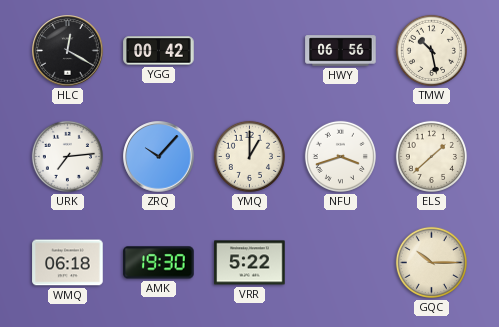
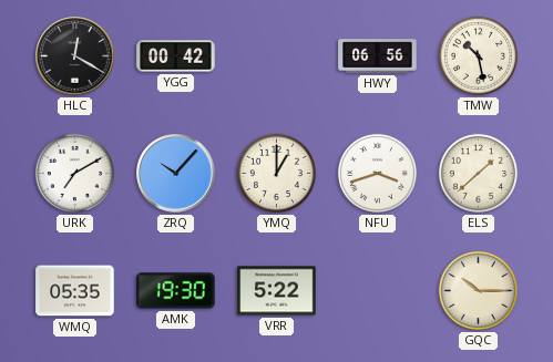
URK: 7:14 -> 7:10 (74, 173)
WMQ: 06:18 -> 05:35 (75, 291)
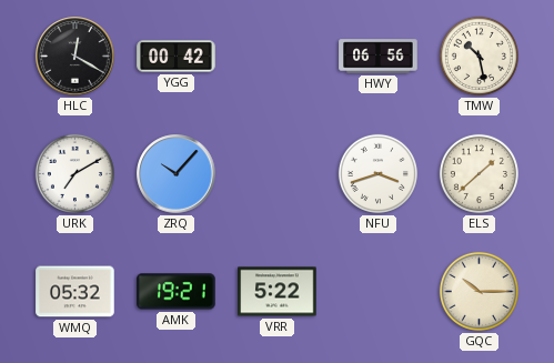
YMQ: 1:00 -> none (276, 173)
WMQ: 05:35 -> 05:32 (75, 292)
AMK: 19:30 -> 19:21 (177, 292)
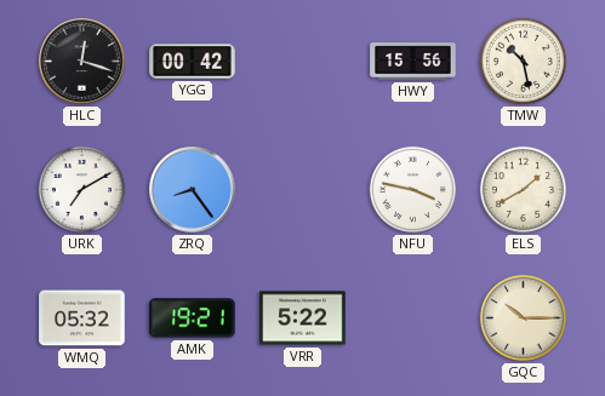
HLC: 12:20 -> 12:18 (82, 62)
HWY: 06:56 -> 15:56 (413, 62)
ZRQ: 10:07 -> 8:24 (193, 190)
NFU: 3:42 -> 3:47 (412, 189)
ELS: 1:38 -> 1:40 (523, 189)
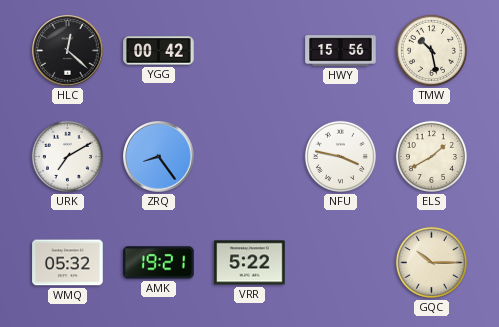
HLC: 12:18 -> 12:22 (68, 51)
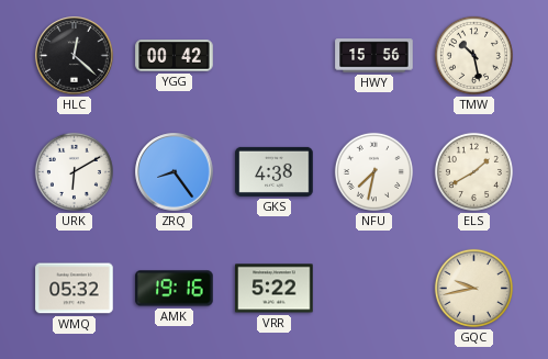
URK: 7:10 -> 6:10 (74, 171)
GKS: none -> 4:38 (275, 171)
NFU: 3:47 -> 7:32 (373, 171)
AMK: 19:21 -> 19:16 (175, 289)
GQC: 10:15 -> 9:43 (473, 288)
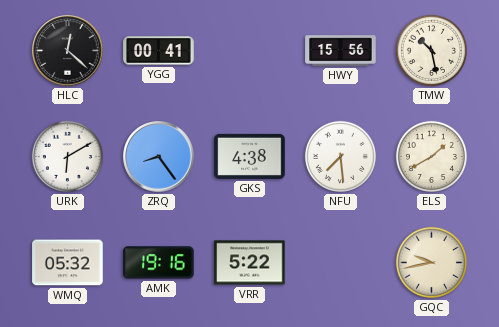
YGG: 00:42 -> 00:41 (159, 51)
NFU: 7:32 -> 7:29 (340, 156)
